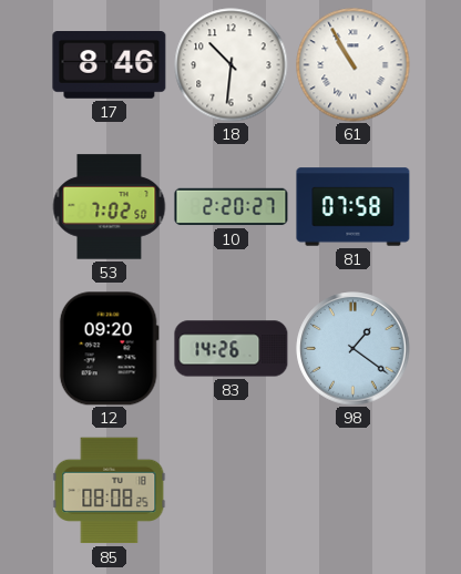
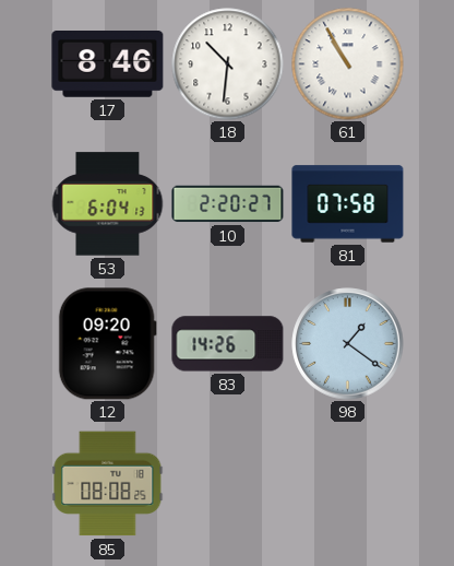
53: 7:02 -> 6:04 (107, 204)
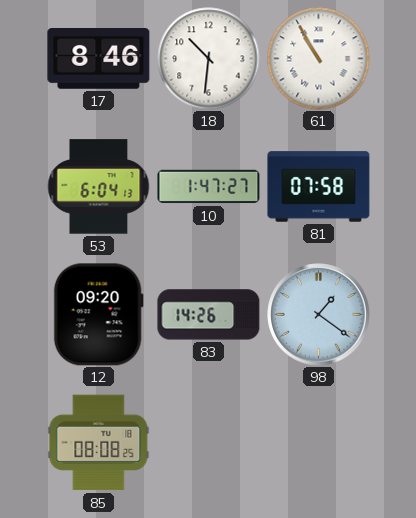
10: 2:20 -> 1:47 (209, 187)
